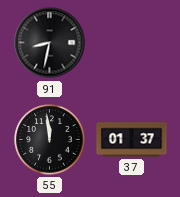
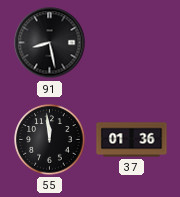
91: 8:32 -> 8:28 (50, 43)
37: 01:37 -> 01:36 (132, 140)
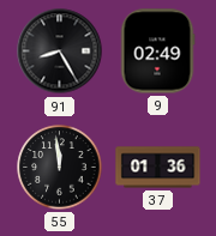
91: 8:28 -> 8:25 (60, 52)
9: none -> 02:49 (157, 52)
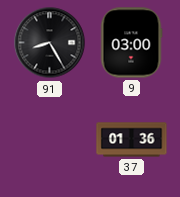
9: 02:49 -> 03:00 (131, 43)
55: 11:59 -> none (60, 168)
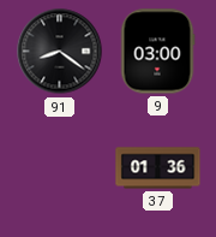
91: 8:25 -> 8:21 (60, 52)
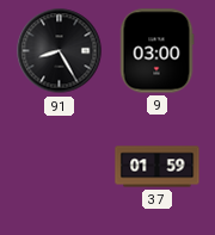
91: 8:21 -> 8:25 (60, 51)
37: 01:36 -> 01:59 (158, 167)
